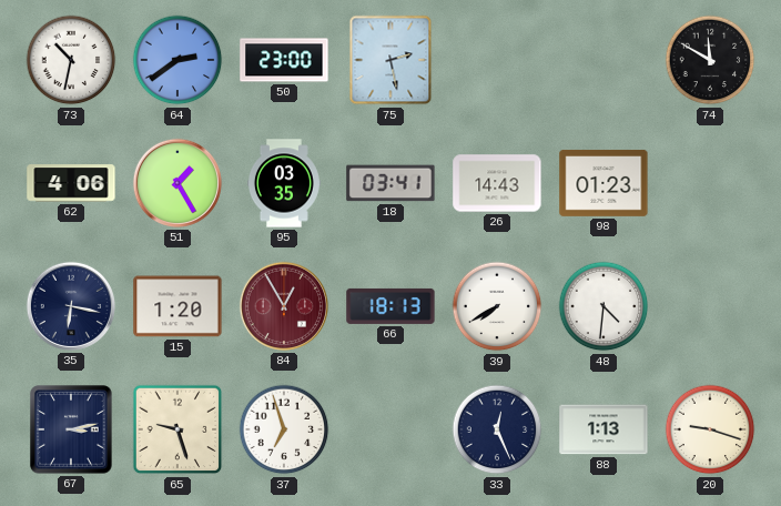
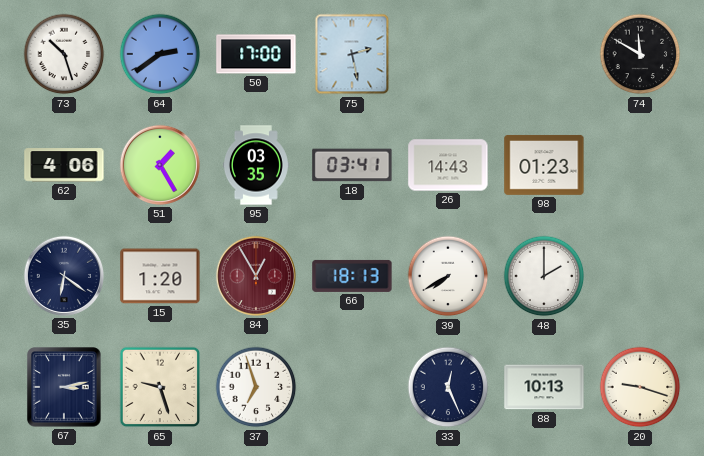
73: 10:32 -> 10:27 (64, 54)
50: 23:00 -> 17:00 (256, 54)
35: 6:17 -> 6:21 (64, 276)
48: 4:31 -> 2:00 (544, 276)
88: 1:13 -> 10:13 (544, 387)
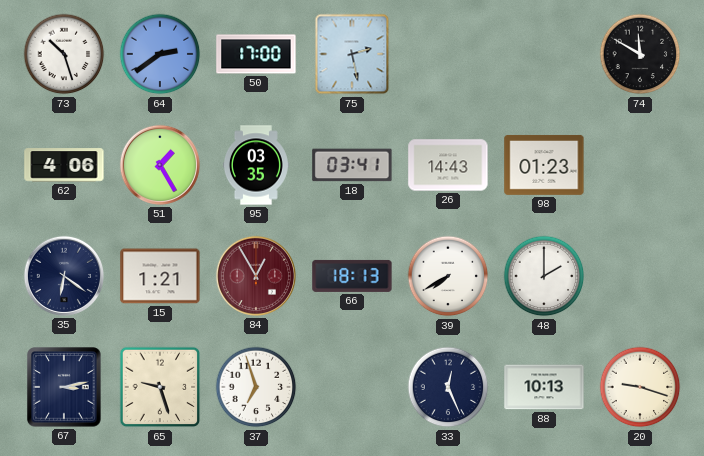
15: 1:20 -> 1:21 (160, 276)
